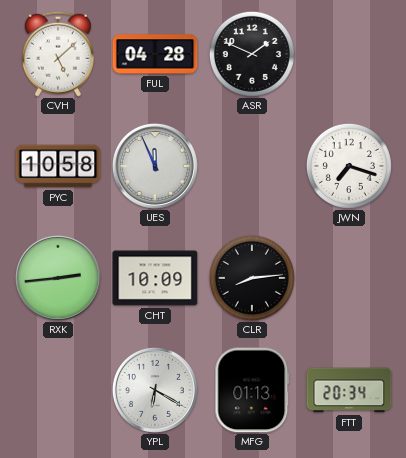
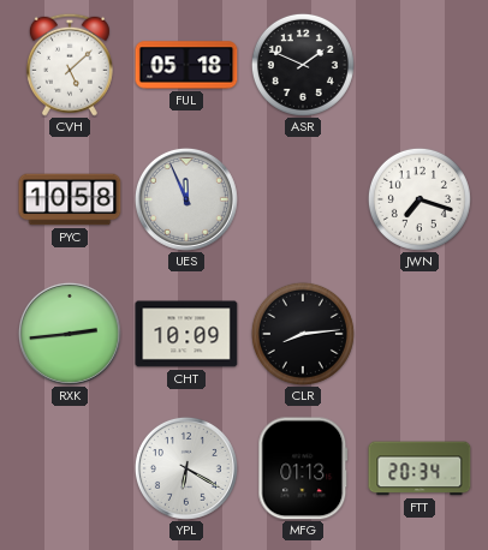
FUL: 04:28 -> 05:18 (186, 65)
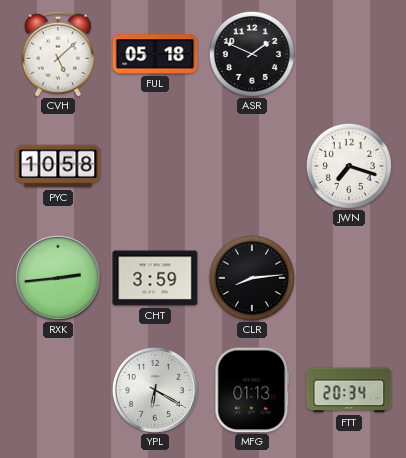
UES: 11:56 -> none (186, 199)
CHT: 10:09 -> 3:59 (155, 278)
